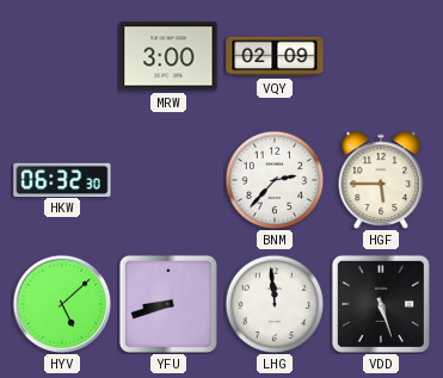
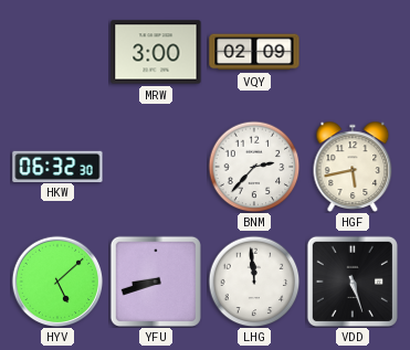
HGF: 5:45 -> 5:43 (353, 167)
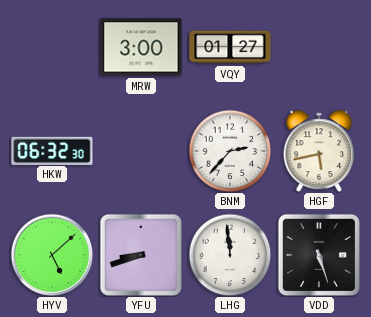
VQY: 02:09 -> 01:27 (230, 47)
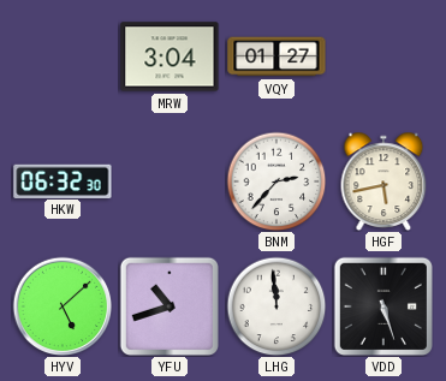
MRW: 3:00 -> 3:04 (170, 56)
YFU: 8:42 -> 10:42 (170, 306)
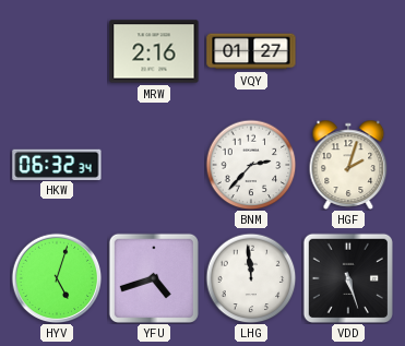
MRW: 3:04 -> 2:16 (154, 51)
HKW: 06:32:30 -> 06:32:34 (57, 164)
HGF: 5:43 -> 2:03 (348, 165)
HYV: 5:08 -> 5:03 (57, 278)
YFU: 10:42 -> 4:42 (154, 278)
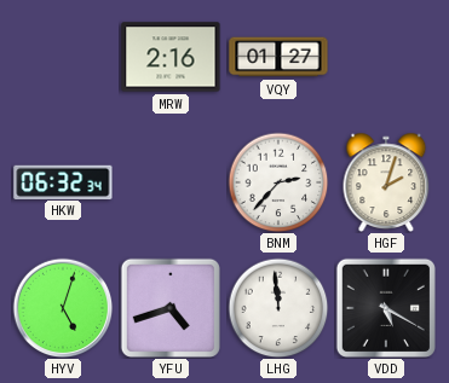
VDD: 5:27 -> 5:20 (386, 308)
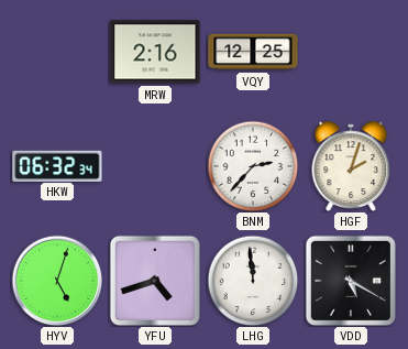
VQY: 01:27 -> 12:25 (253, 52)
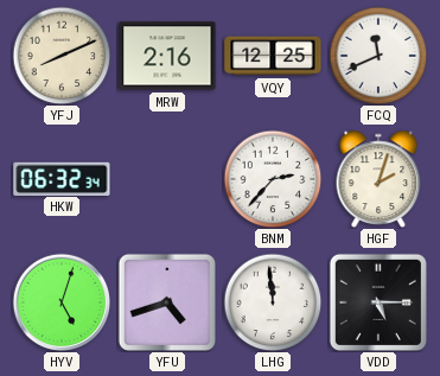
YFJ: none -> 8:11 (62, 56)
FCQ: none -> 11:41 (378, 56)
VDD: 5:20 -> 5:15 (378, 302)
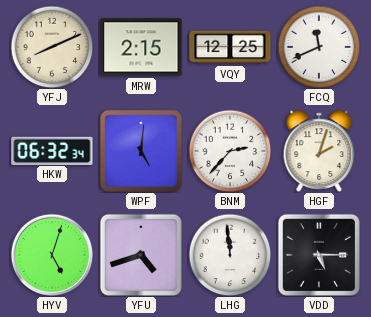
MRW: 2:16 -> 2:15 (141, 47)
WPF: none -> 5:01 (141, 151)
